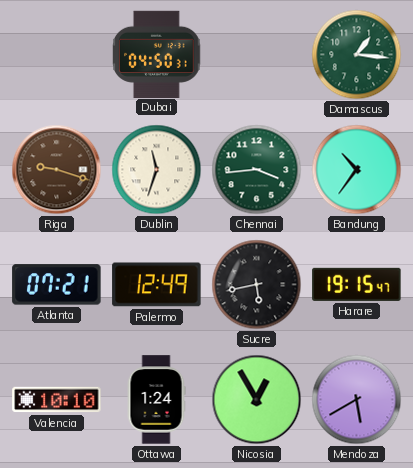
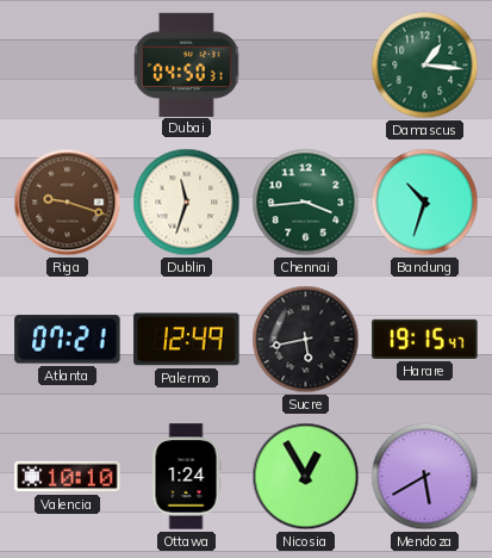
Bandung: 10:36 -> 10:33 (425, 203)
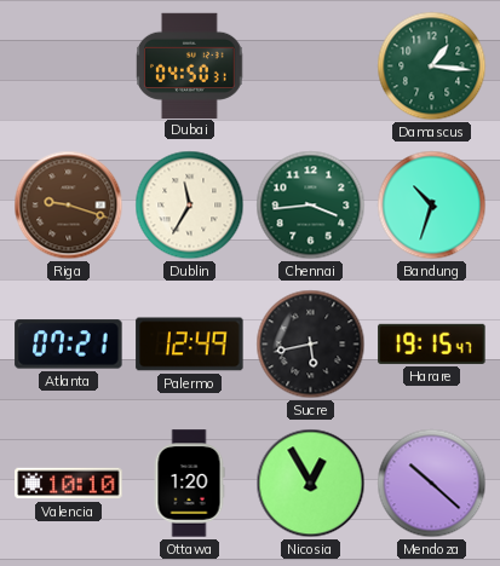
Dublin: 11:33 -> 11:35 (190, 206)
Ottawa: 1:24 -> 1:20 (189, 484)
Mendoza: 5:40 -> 10:22 (432, 484)
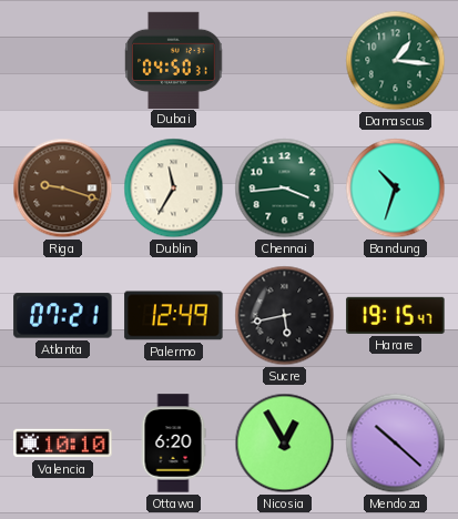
Ottawa: 1:20 -> 6:20 (173, 444)
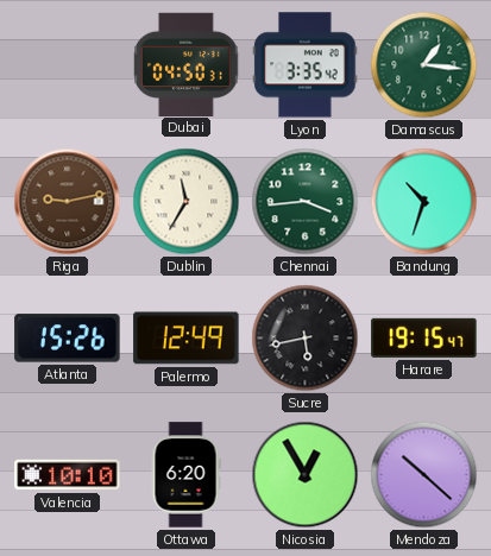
Lyon: none -> 3:35 (306, 65)
Riga: 9:18 -> 9:13 (68, 202)
Atlanta: 07:21 -> 15:26 (68, 339)
